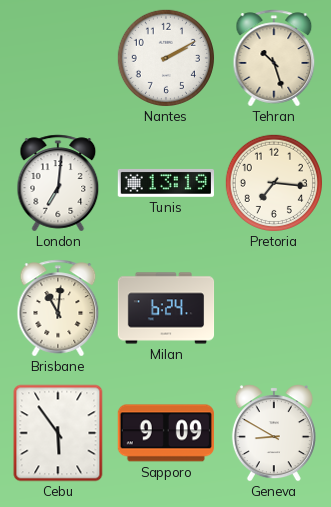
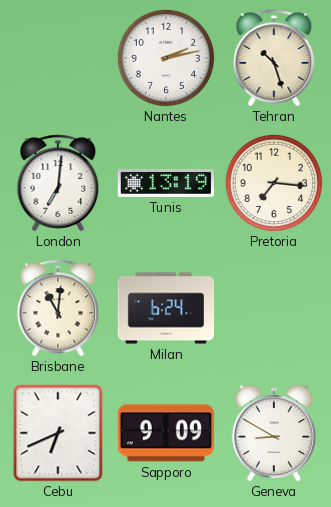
Nantes: 2:10 -> 2:13 (165, 57)
Cebu: 5:54 -> 6:41 (58, 433)
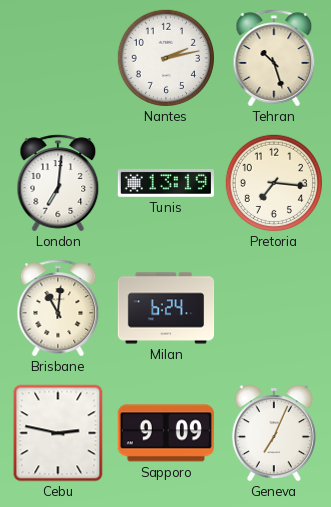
Cebu: 6:41 -> 2:47 (58, 433)
Geneva: 8:50 -> 7:04 (274, 433)
